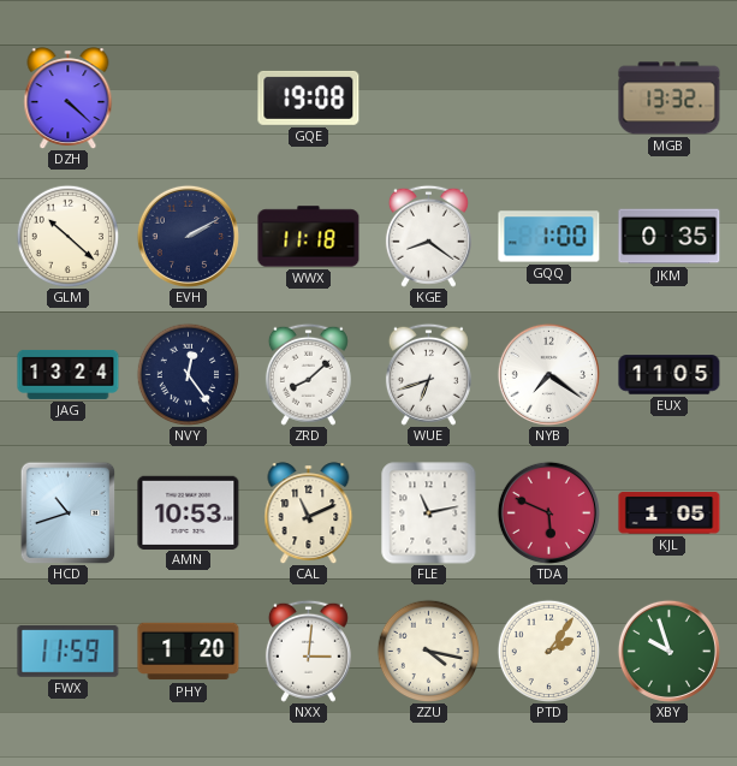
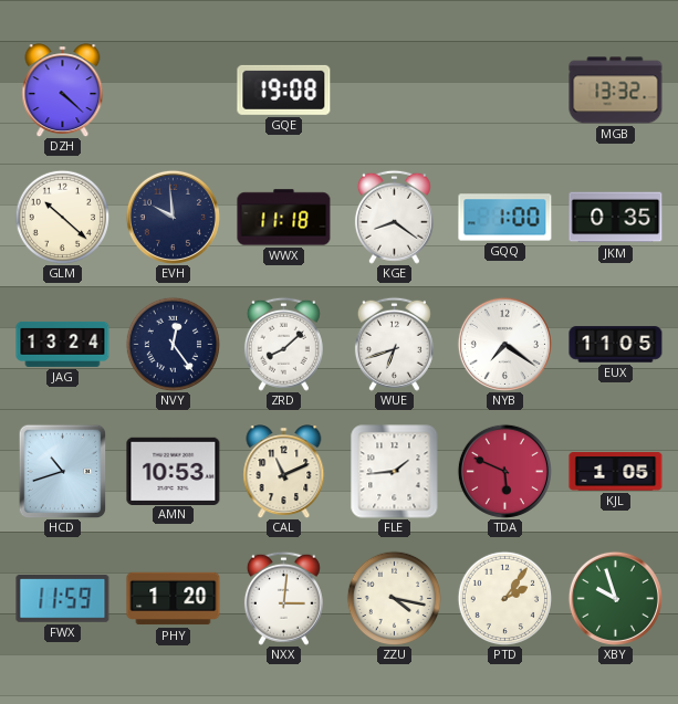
EVH: 2:10 -> 9:59 (173, 217)
FLE: 11:13 -> 1:44 (395, 472)
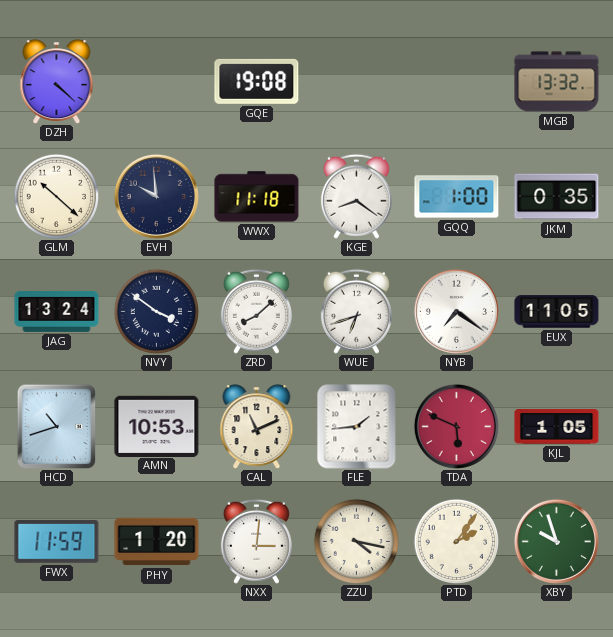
NVY: 12:24 -> 3:51 (156, 311)
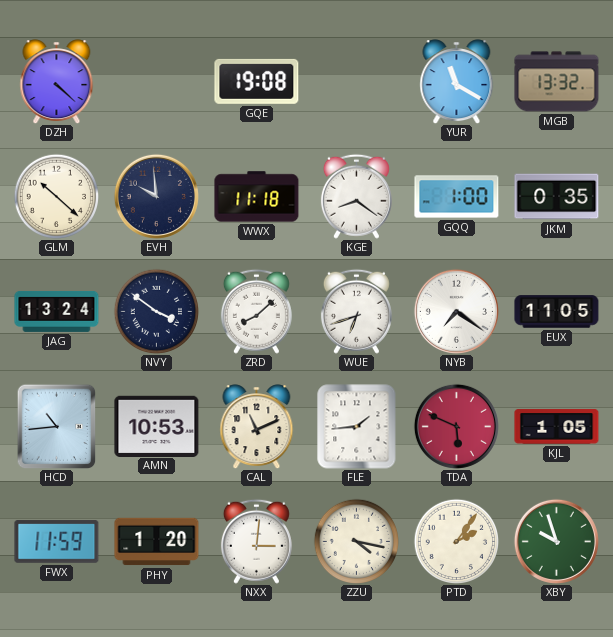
YUR: none -> 11:20 (457, 82)
HCD: 10:42 -> 10:44 (57, 426)
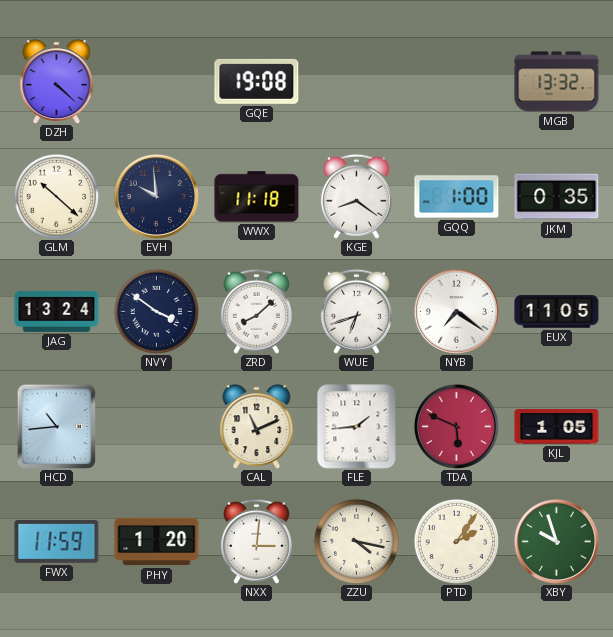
YUR: 11:20 -> none (457, 82)
AMN: 10:53 -> none (157, 426)
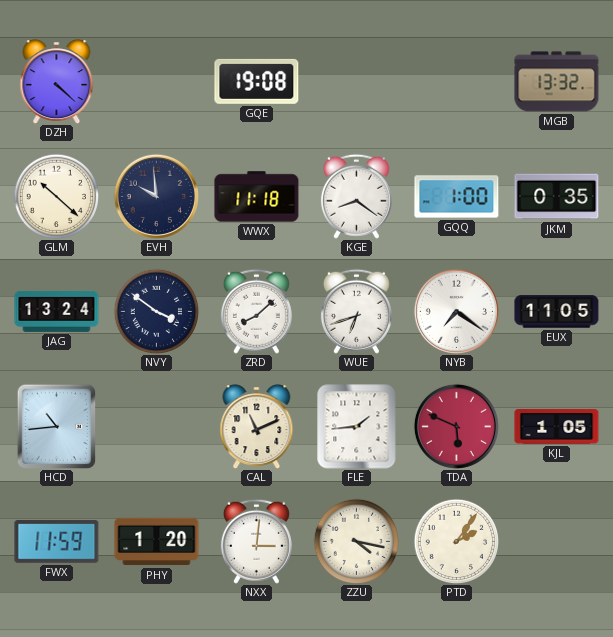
XBY: 9:57 -> none (556, 541)
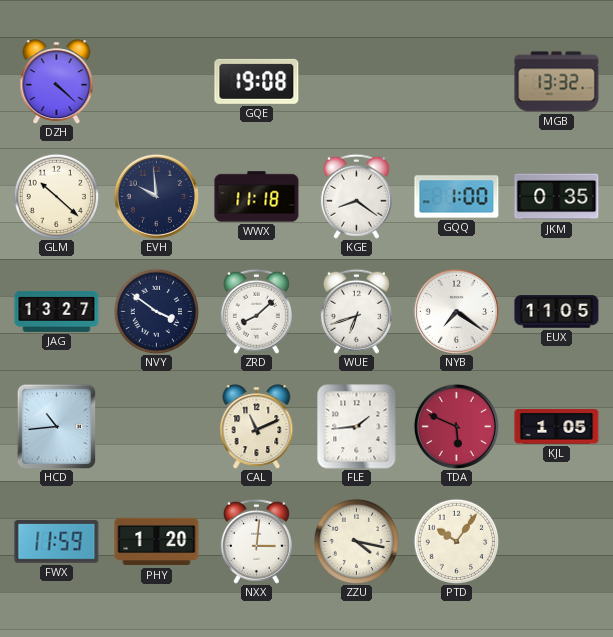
JAG: 13:24 -> 13:27 (57, 311)
PTD: 2:06 -> 10:06 (456, 541)
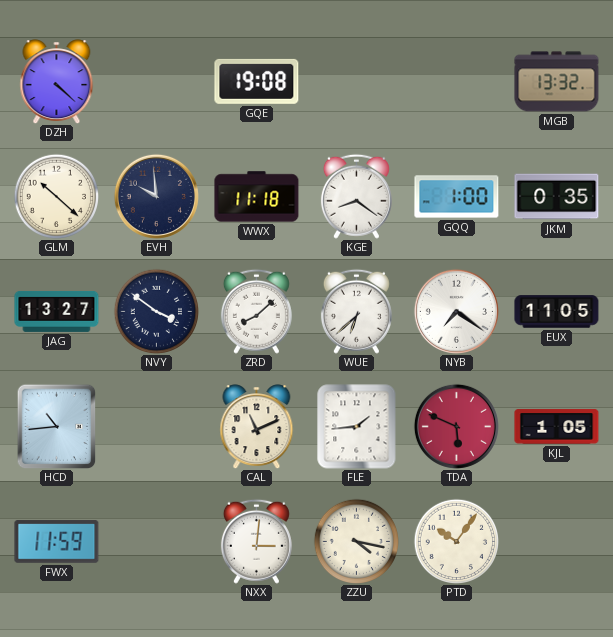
WUE: 6:42 -> 6:38 (356, 311)
PHY: 1:20 -> none (157, 542)
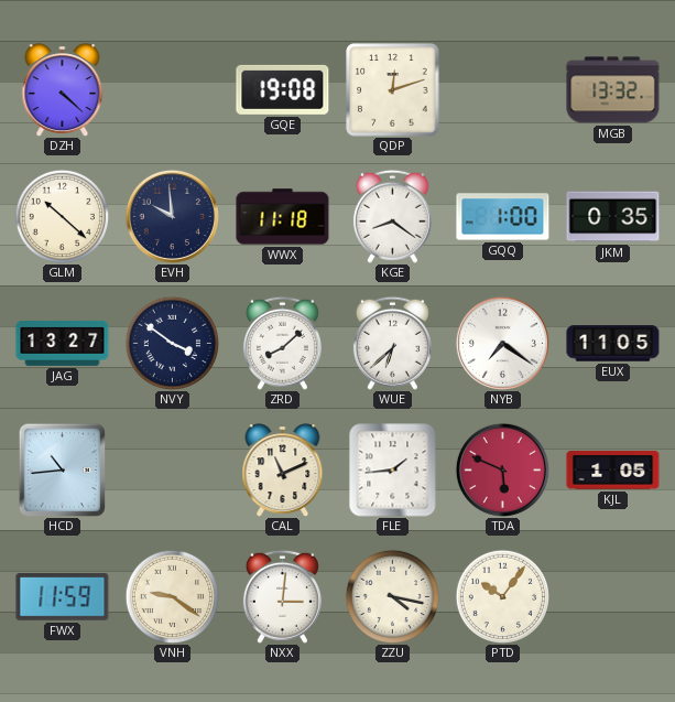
QDP: none -> 12:12 (393, 90)
VNH: none -> 9:21 (172, 596)
